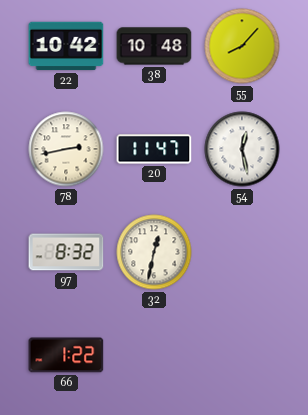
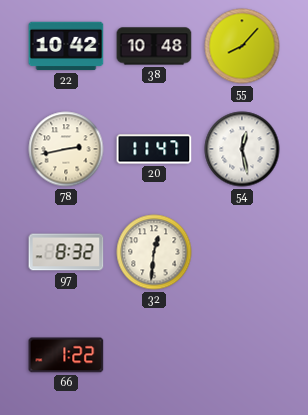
32: 12:32 -> 12:31 (154, 252)
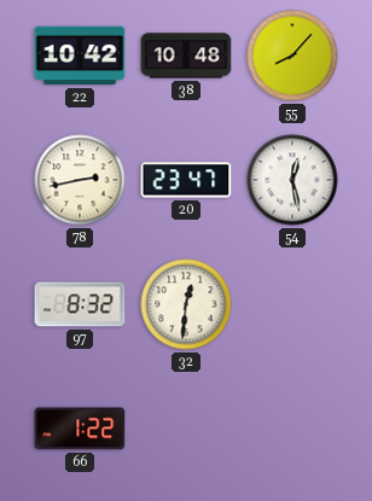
20: 11:47 -> 23:47 (186, 180)
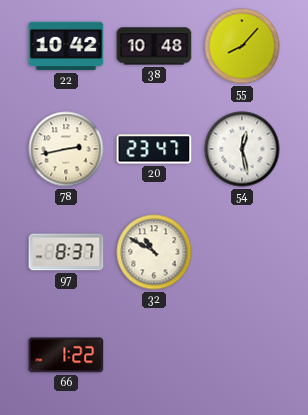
97: 8:32 -> 8:37 (66, 252)
32: 12:31 -> 10:50 (154, 252)
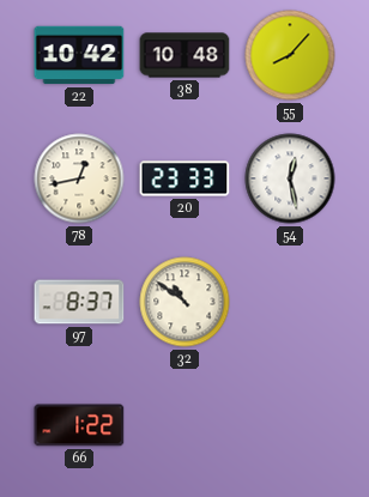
78: 2:43 -> 12:43 (79, 178)
20: 23:47 -> 23:33 (184, 178)
32: 10:50 -> 10:51 (184, 302)
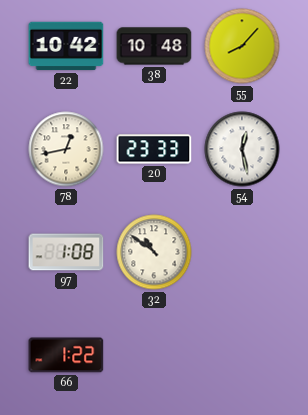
97: 8:37 -> 1:08 (66, 252)
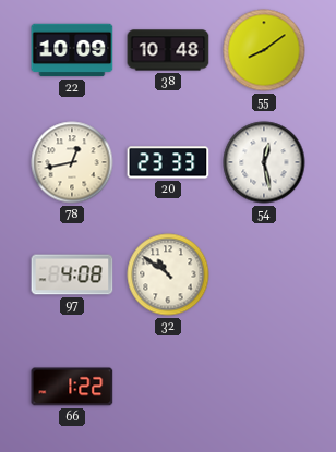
22: 10:42 -> 10:09 (72, 50)
55: 8:07 -> 8:09 (264, 50)
97: 1:08 -> 4:08 (72, 274)
